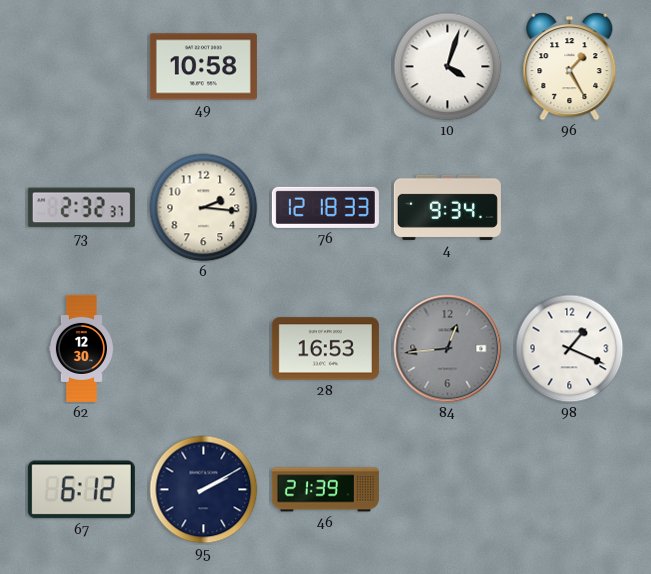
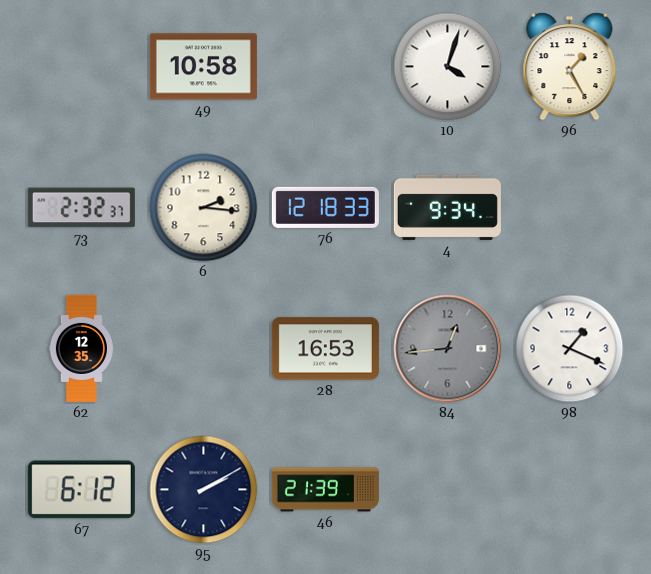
62: 12:30 -> 12:35 (81, 348)
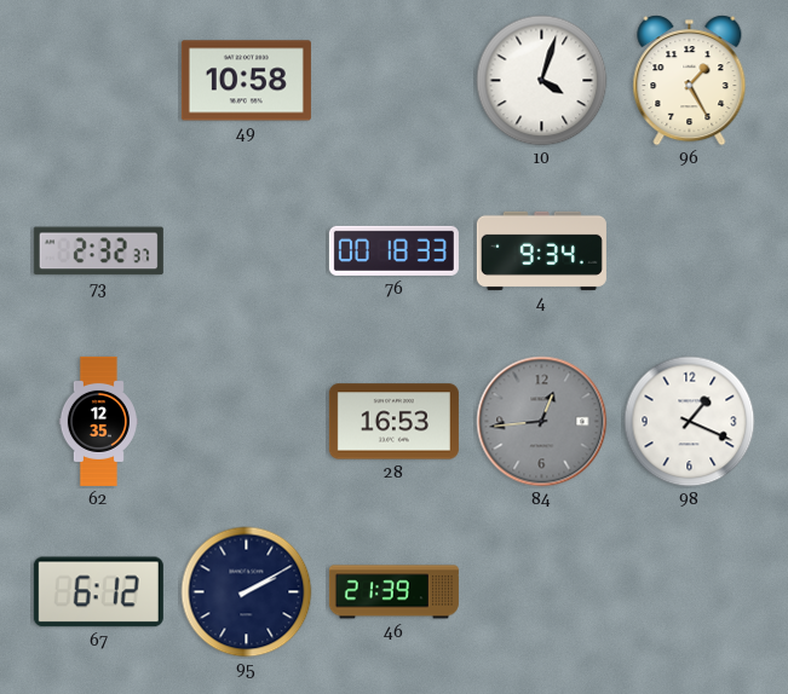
6: 2:16 -> none (204, 208)
76: 12:18 -> 00:18 (393, 250)
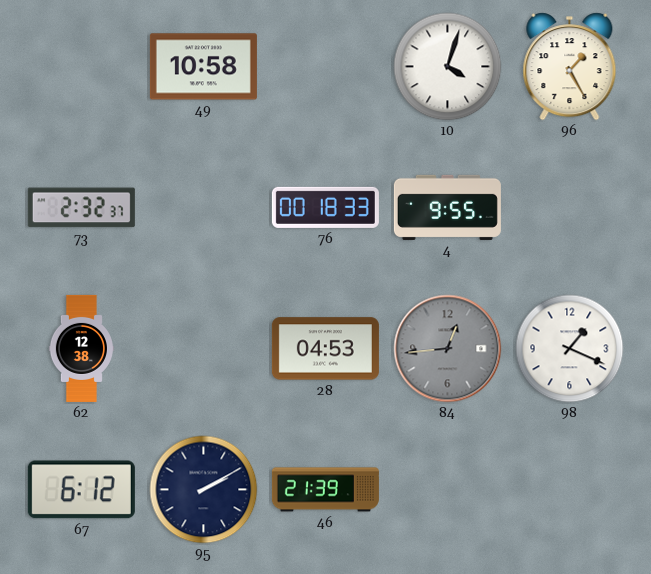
4: 9:34 -> 9:55 (447, 207)
62: 12:35 -> 12:38 (81, 348)
28: 16:53 -> 04:53 (325, 349)
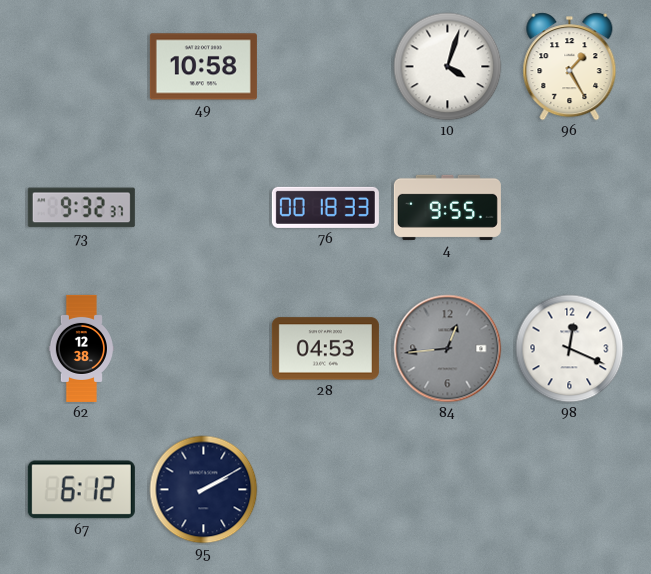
73: 2:32 -> 9:32 (81, 208)
98: 1:19 -> 12:19 (570, 349)
46: 21:39 -> none (325, 490)
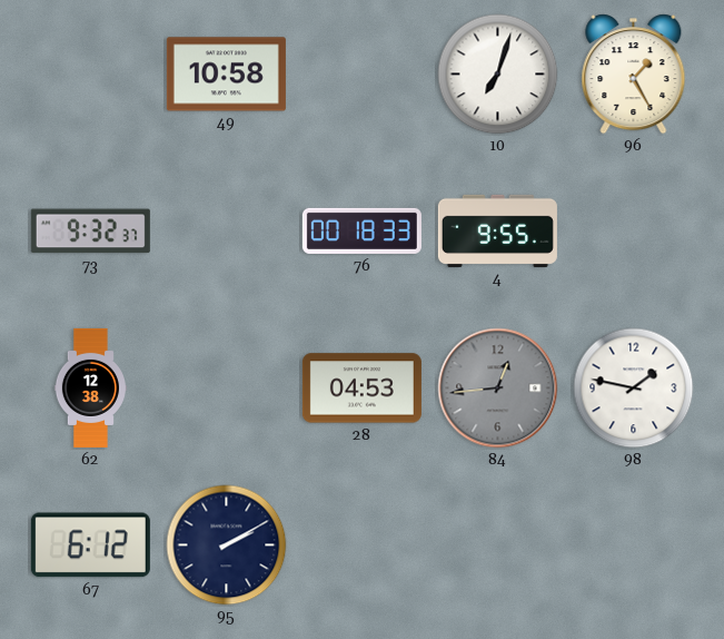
10: 4:03 -> 7:03 (498, 75)
98: 12:19 -> 1:47 (634, 389)
